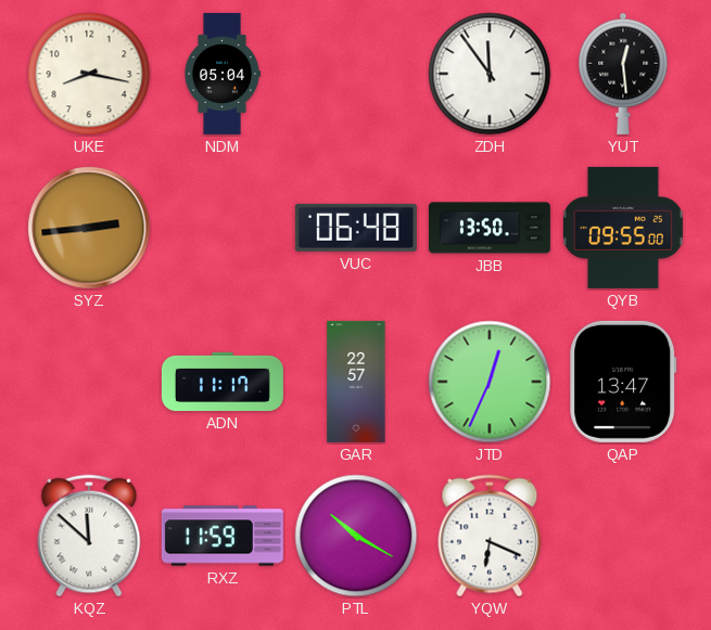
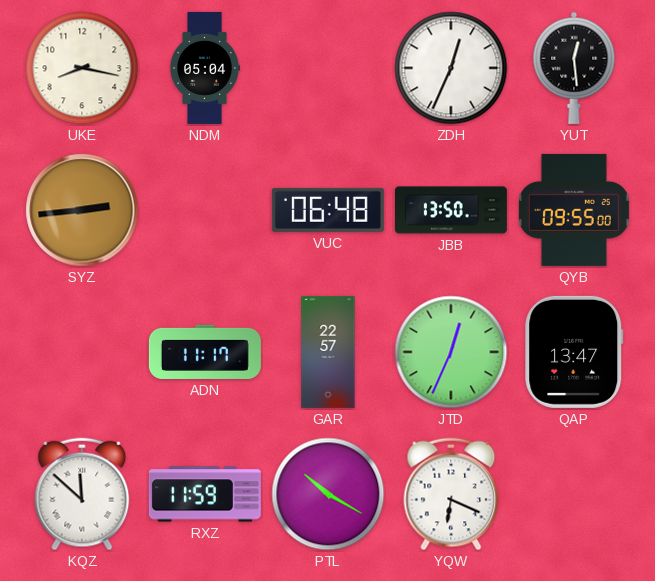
ZDH: 11:54 -> 12:34 (451, 68)
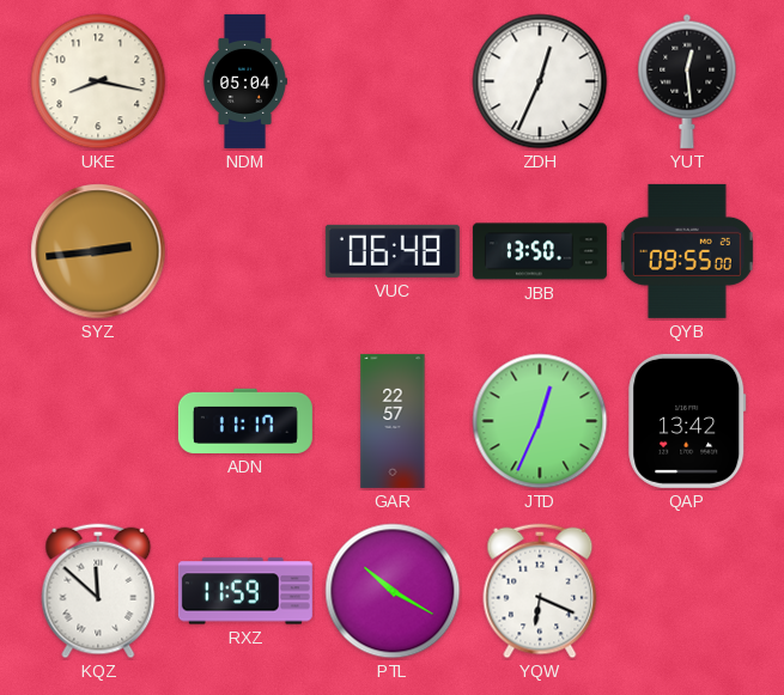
QAP: 13:47 -> 13:42 (687, 421)
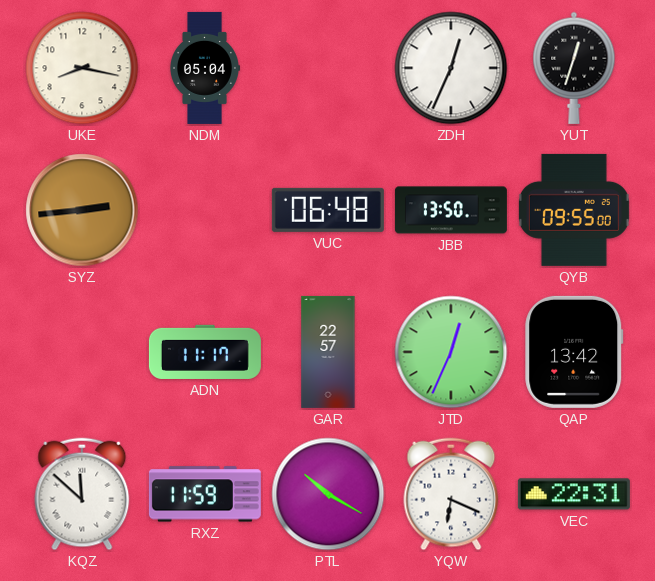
YUT: 12:29 -> 12:33 (574, 68)
VEC: none -> 22:31 (574, 494)
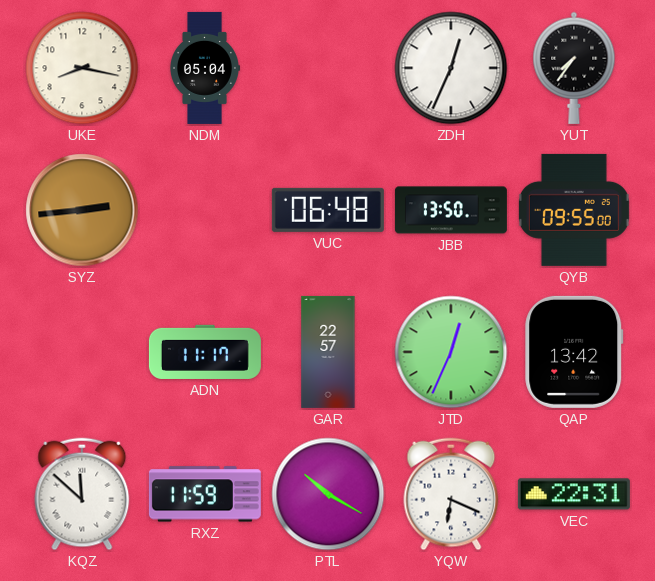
YUT: 12:33 -> 7:36 (574, 68)
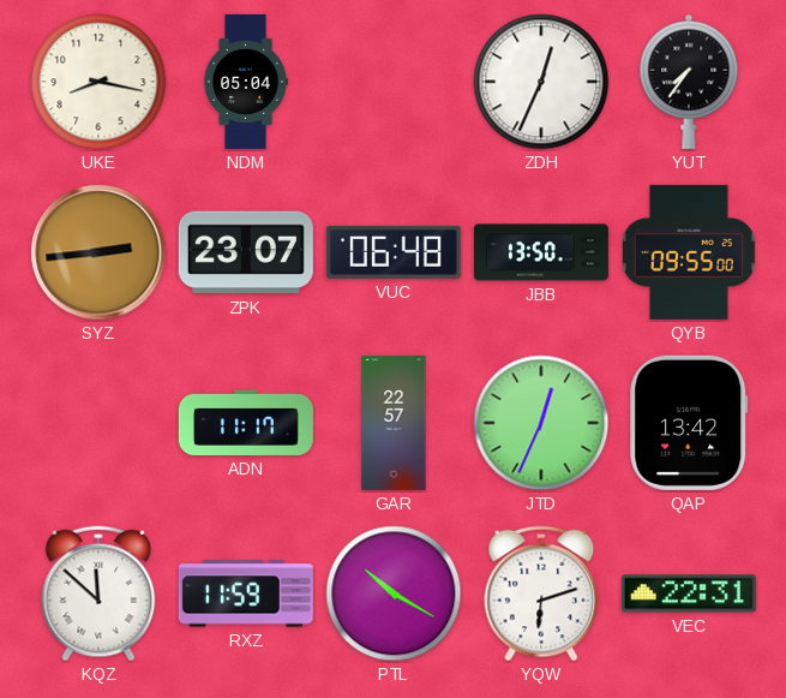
ZPK: none -> 23:07 (246, 252)
YQW: 6:19 -> 6:12 (541, 593)
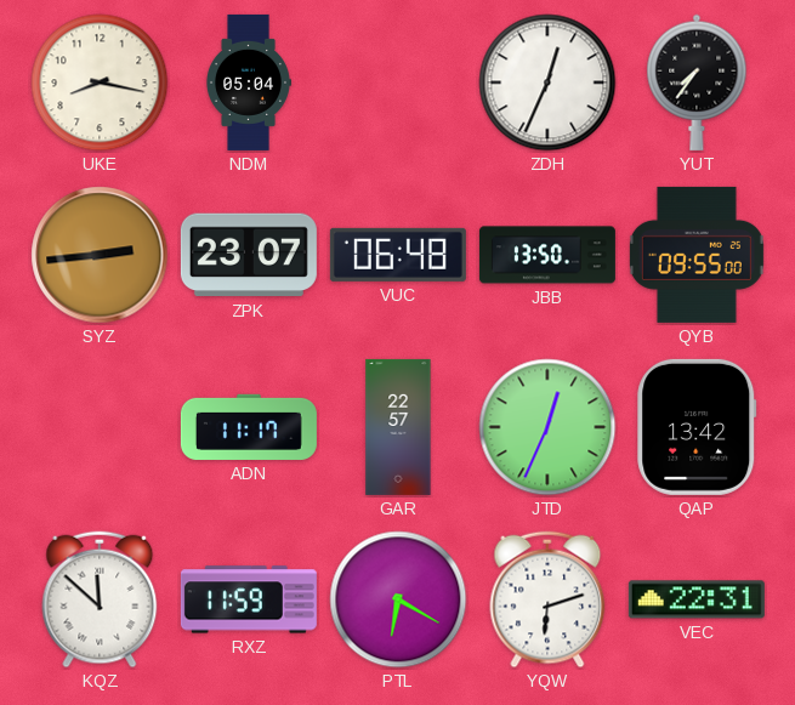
PTL: 10:20 -> 6:20 (398, 599)
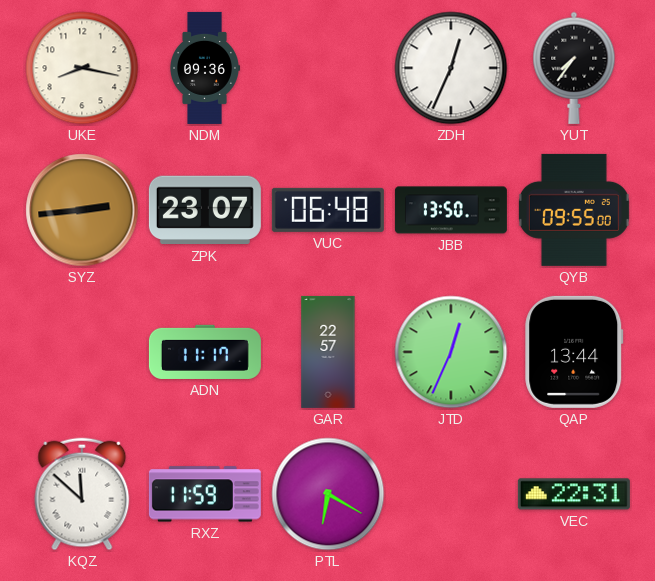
NDM: 05:04 -> 09:36 (205, 68)
QAP: 13:42 -> 13:44 (574, 352)
YQW: 6:12 -> none (547, 599)
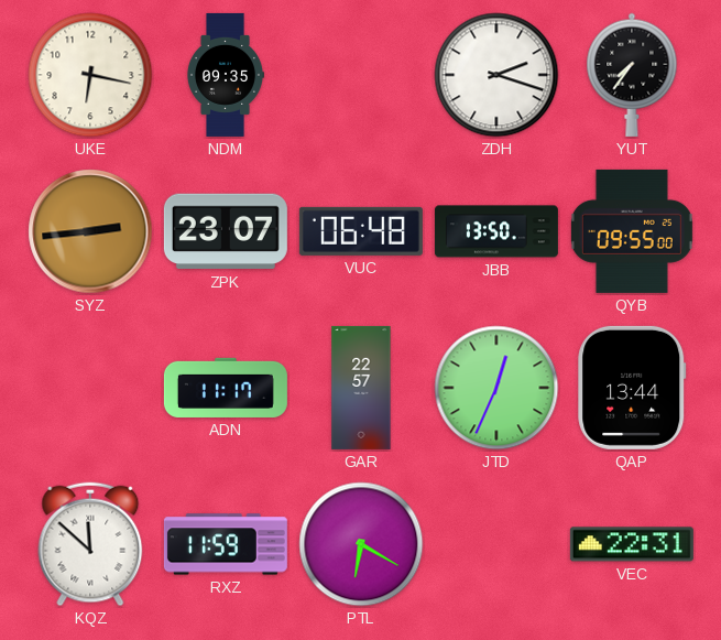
UKE: 8:17 -> 6:17 (90, 75)
NDM: 09:36 -> 09:35 (226, 75)
ZDH: 12:34 -> 2:18 (496, 75)
